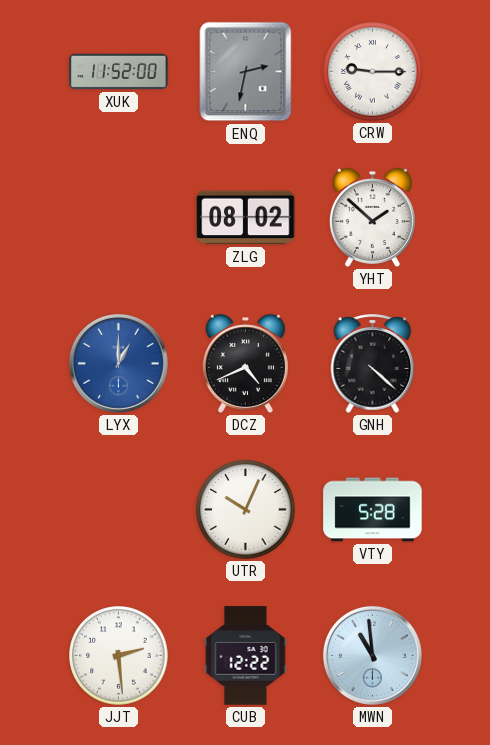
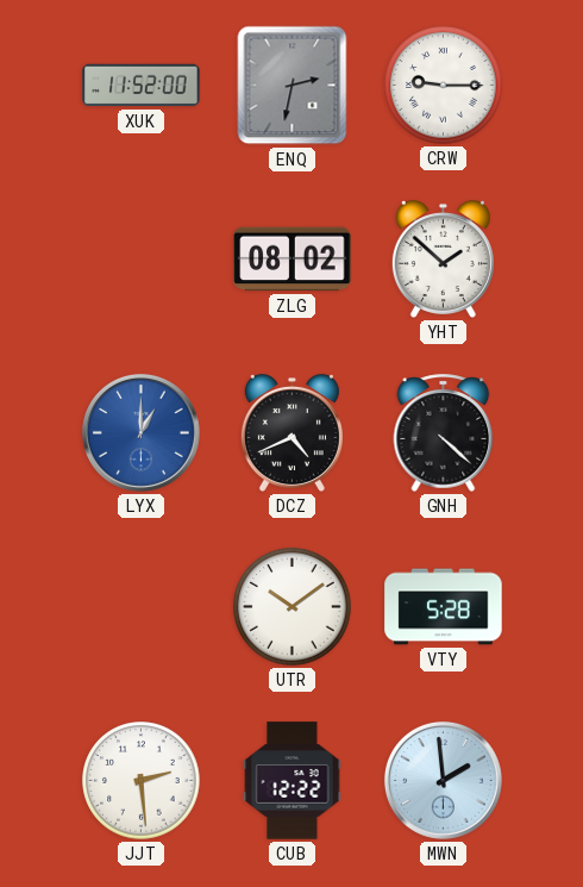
UTR: 10:04 -> 10:09 (293, 607)
MWN: 10:59 -> 1:59 (443, 780)
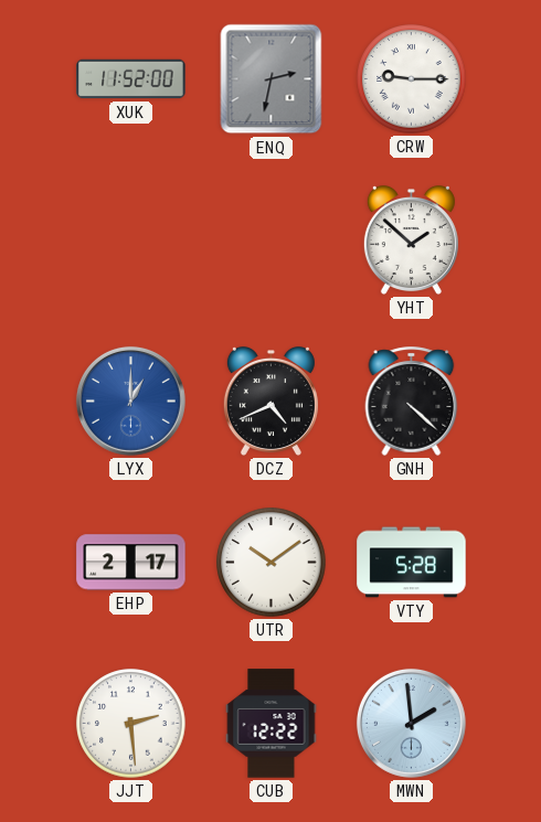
ZLG: 08:02 -> none (293, 260)
EHP: none -> 2:17 (131, 563)
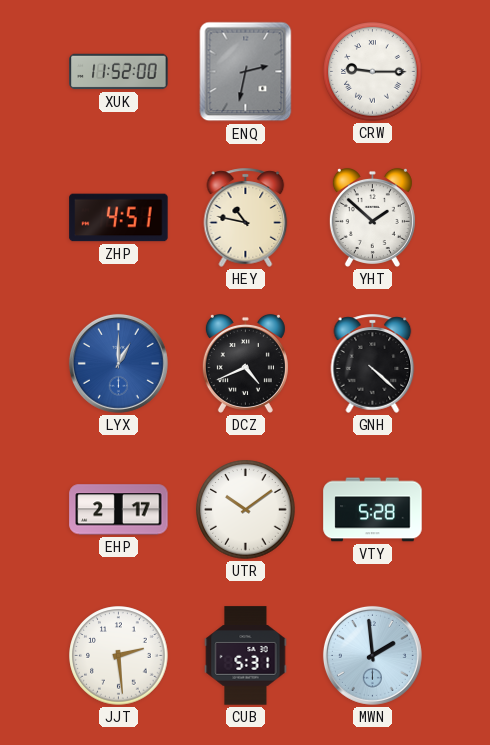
ZHP: none -> 4:51 (119, 218)
HEY: none -> 10:47 (246, 217)
CUB: 12:22 -> 5:31 (246, 656)
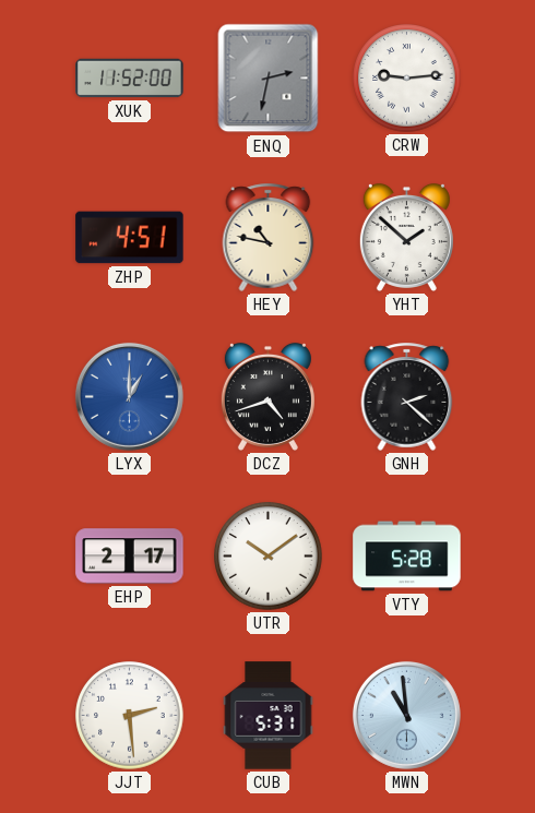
CRW: 9:15 -> 9:14 (407, 79)
DCZ: 4:41 -> 4:42 (267, 396)
GNH: 4:22 -> 2:22 (407, 396)
MWN: 1:59 -> 10:59 (406, 715)
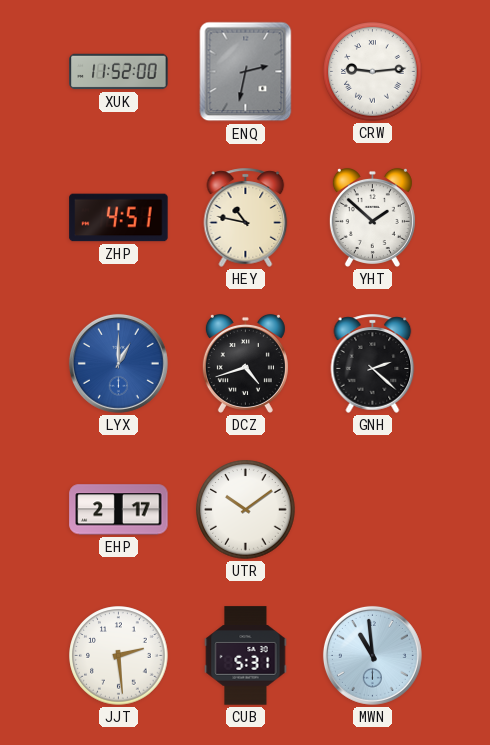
VTY: 5:28 -> none (407, 557)
